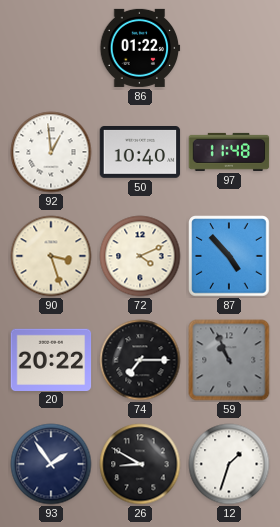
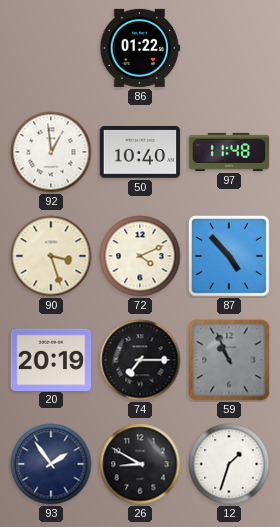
20: 20:22 -> 20:19 (51, 359)
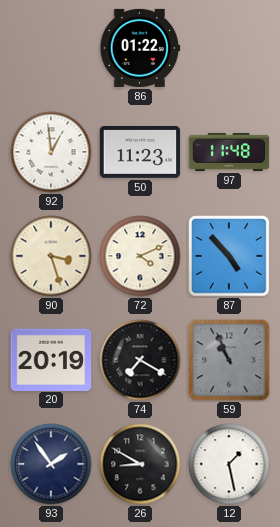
50: 10:40 -> 11:23 (140, 153)
74: 7:15 -> 7:20 (140, 360)
12: 1:33 -> 1:28 (229, 464)
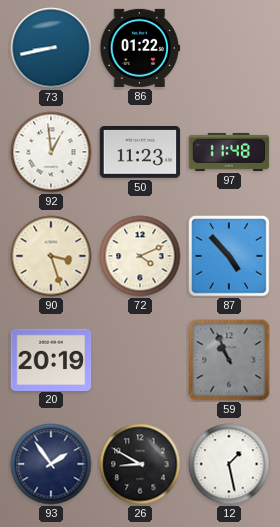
73: none -> 8:43 (51, 48)
74: 7:20 -> none (140, 360)
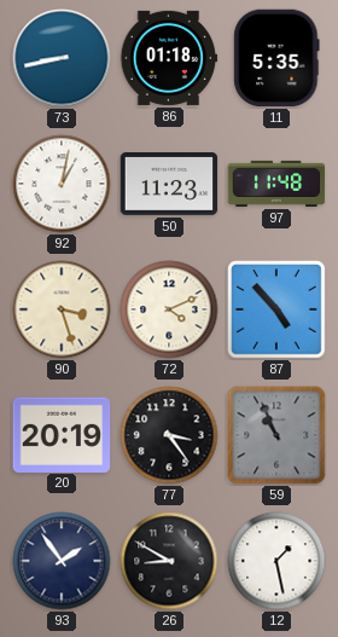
86: 01:22 -> 01:18 (169, 58)
11: none -> 5:35 (276, 58)
92: 12:59 -> 1:02 (62, 184)
77: none -> 3:24 (169, 435)
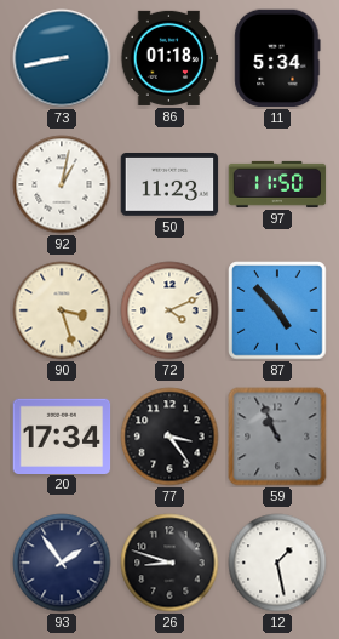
11: 5:35 -> 5:34 (277, 58)
97: 11:48 -> 11:50 (277, 184)
20: 20:19 -> 17:34 (62, 435)
26: 8:50 -> 8:48 (169, 563)
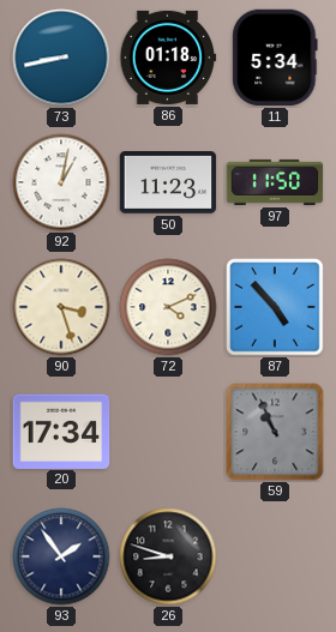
77: 3:24 -> none (169, 437)
12: 1:28 -> none (277, 563)
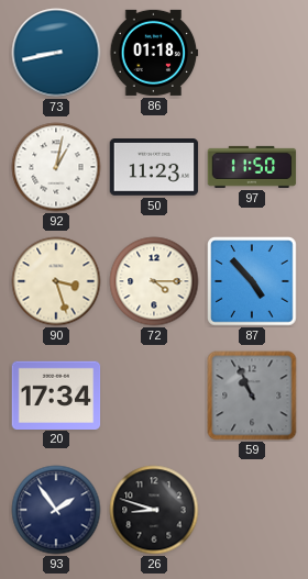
11: 5:34 -> none (275, 58)
72: 4:11 -> 4:15 (154, 281)
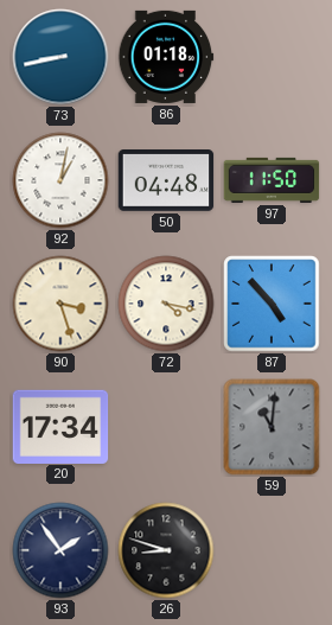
50: 11:23 -> 04:48 (166, 181)
72: 4:15 -> 4:17 (166, 304)
59: 10:56 -> 11:01 (272, 427)
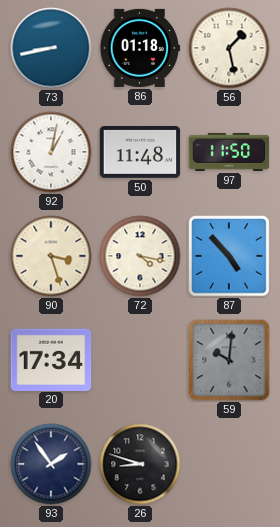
56: none -> 1:28 (229, 48)
50: 04:48 -> 11:48 (140, 153)
59: 11:01 -> 10:01 (229, 360)
